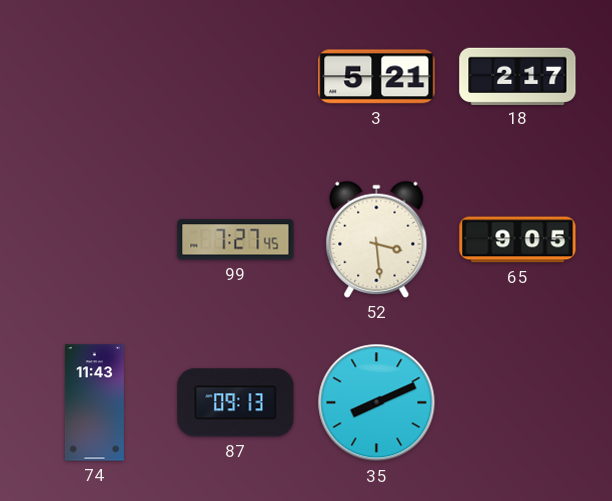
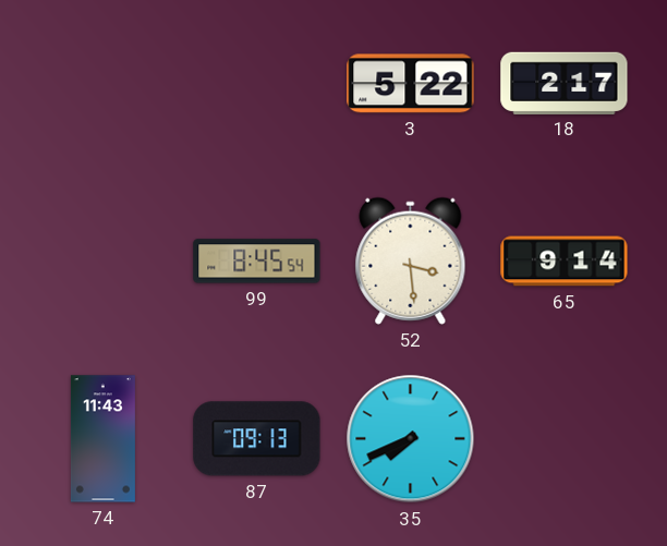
3: 5:21 -> 5:22 (411, 84)
99: 7:27 -> 8:45 (257, 262)
65: 9:05 -> 9:14 (565, 262)
35: 8:11 -> 7:41 (411, 439)
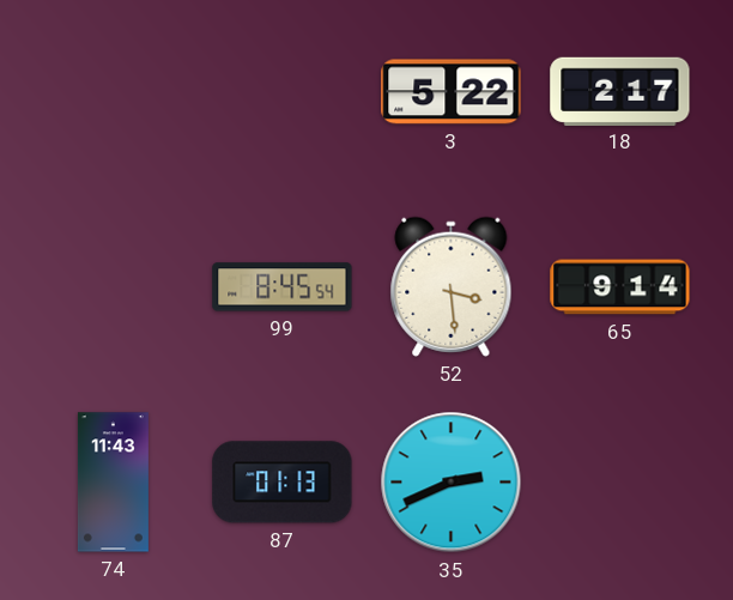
87: 09:13 -> 01:13 (283, 483)
35: 7:41 -> 2:41 (452, 483)
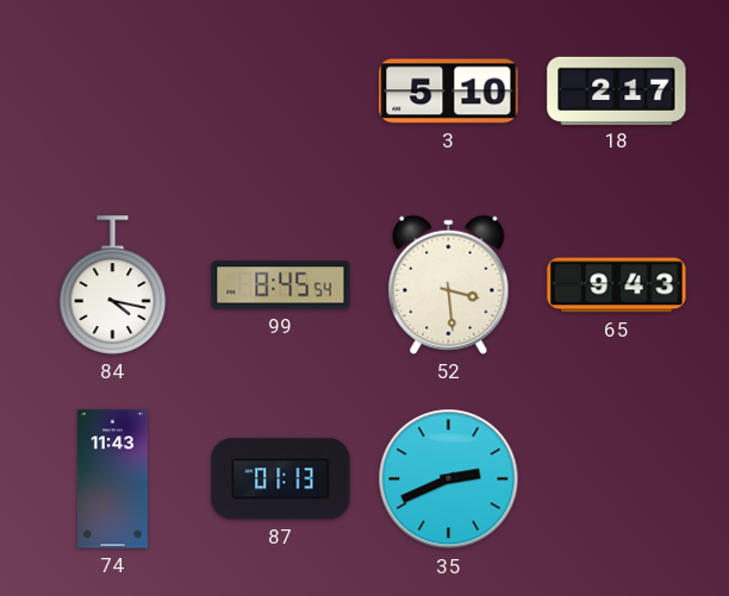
3: 5:22 -> 5:10 (449, 92)
84: none -> 4:17 (113, 286)
65: 9:14 -> 9:43 (617, 286)
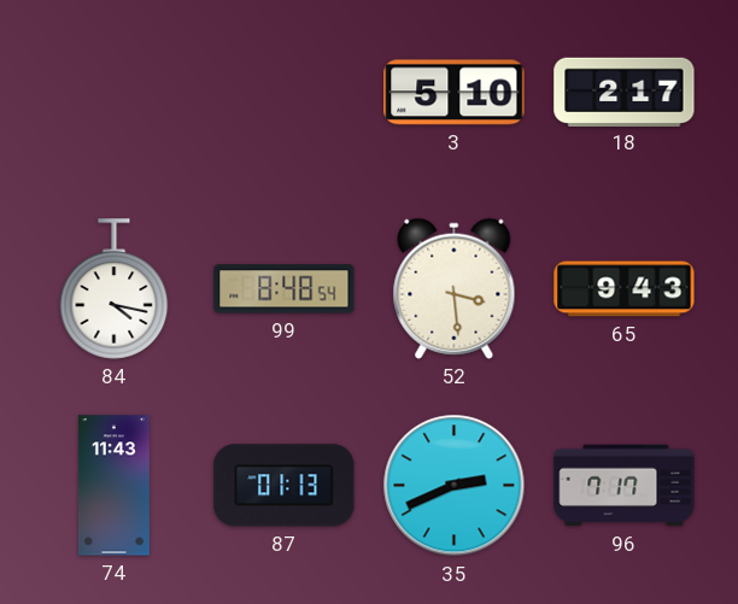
99: 8:45 -> 8:48 (285, 289)
96: none -> 7:17 (625, 486)
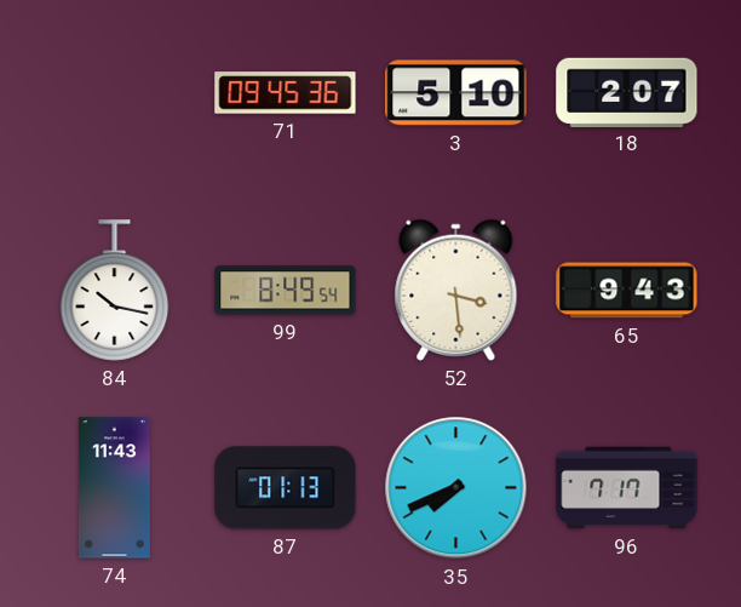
71: none -> 09:45 (286, 93)
18: 2:17 -> 2:07 (627, 92)
84: 4:17 -> 10:17 (115, 291)
99: 8:48 -> 8:49 (286, 291)
35: 2:41 -> 7:41 (456, 488)
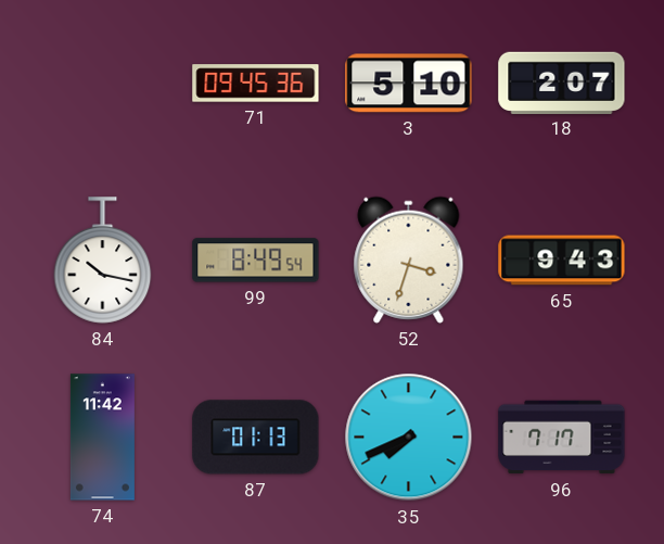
52: 3:29 -> 3:33 (409, 260)
74: 11:43 -> 11:42 (102, 438)
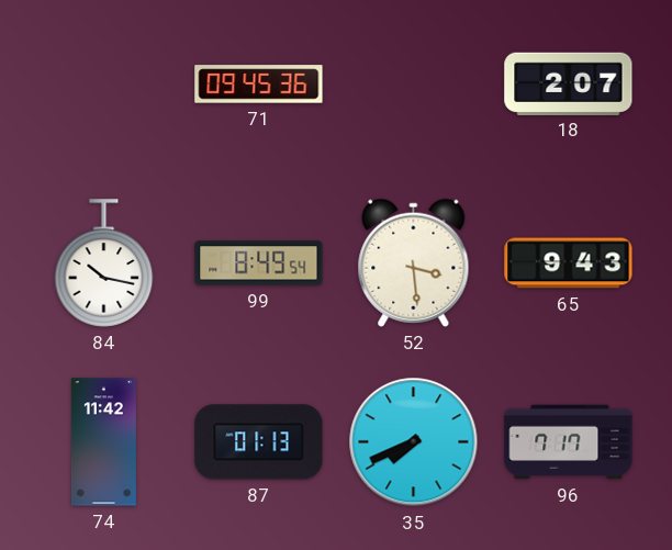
3: 5:10 -> none (409, 84)
52: 3:33 -> 3:29 (414, 262)
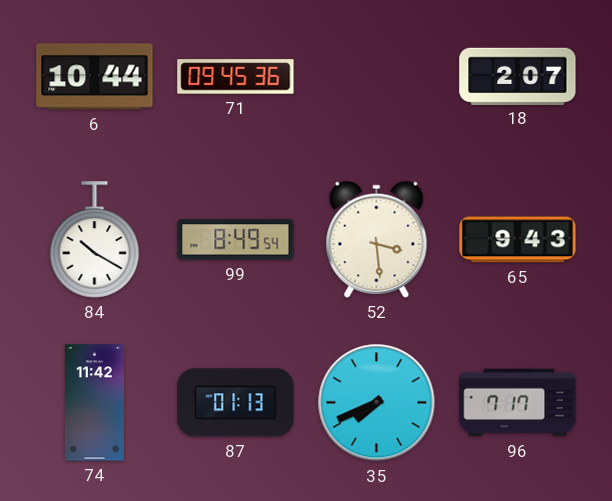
6: none -> 10:44 (95, 77)
84: 10:17 -> 10:20 (95, 240)
